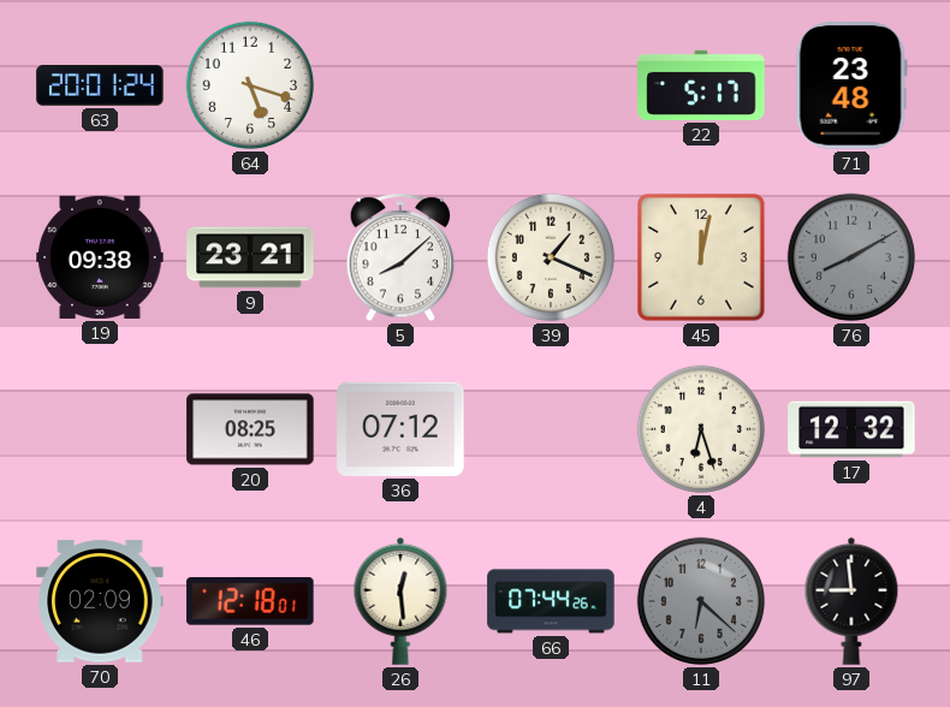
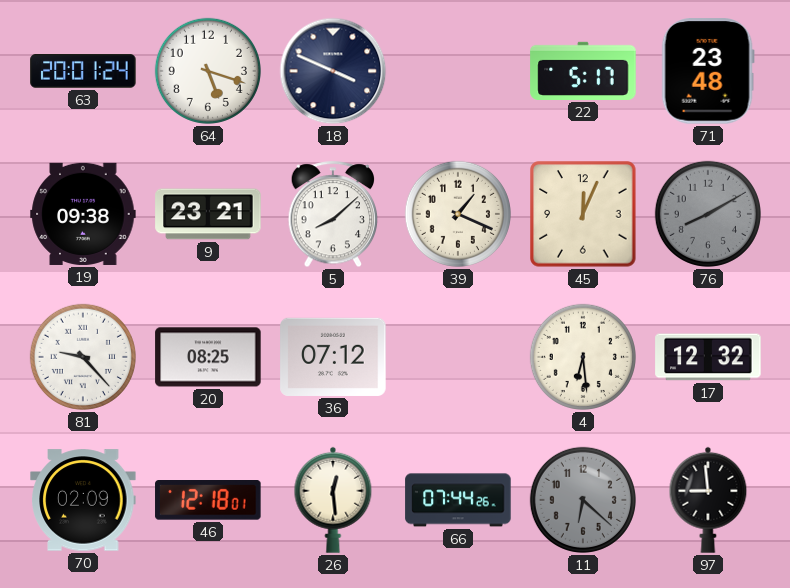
18: none -> 3:49 (333, 71)
45: 12:02 -> 12:04 (583, 214)
81: none -> 9:23 (83, 357)
4: 6:27 -> 6:29 (583, 357)
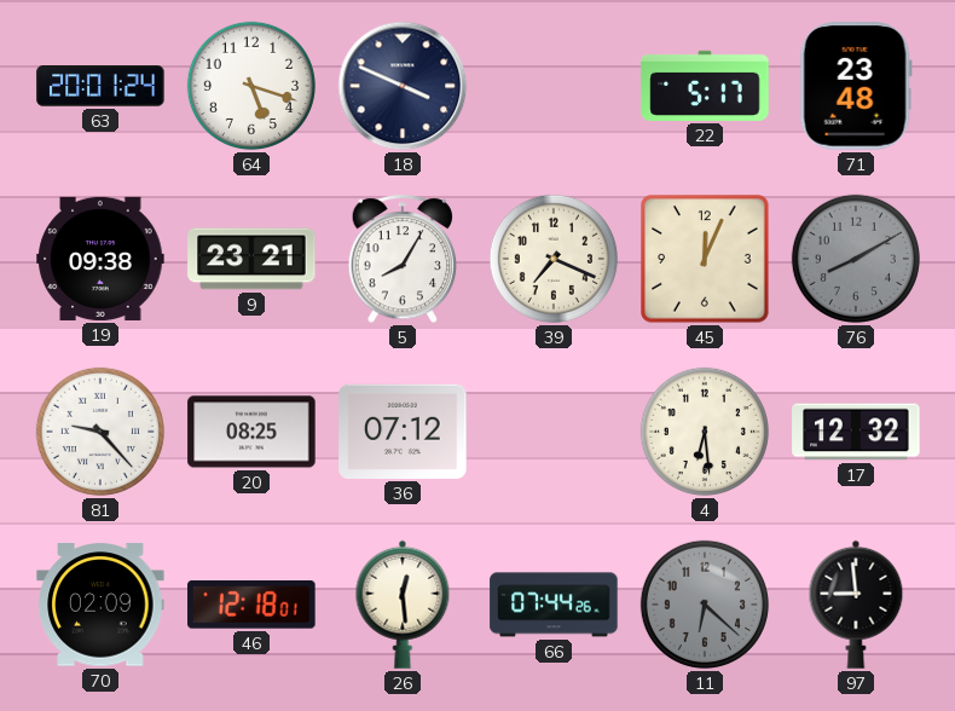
5: 8:08 -> 8:05 (403, 260)
39: 1:19 -> 7:19 (554, 259)
